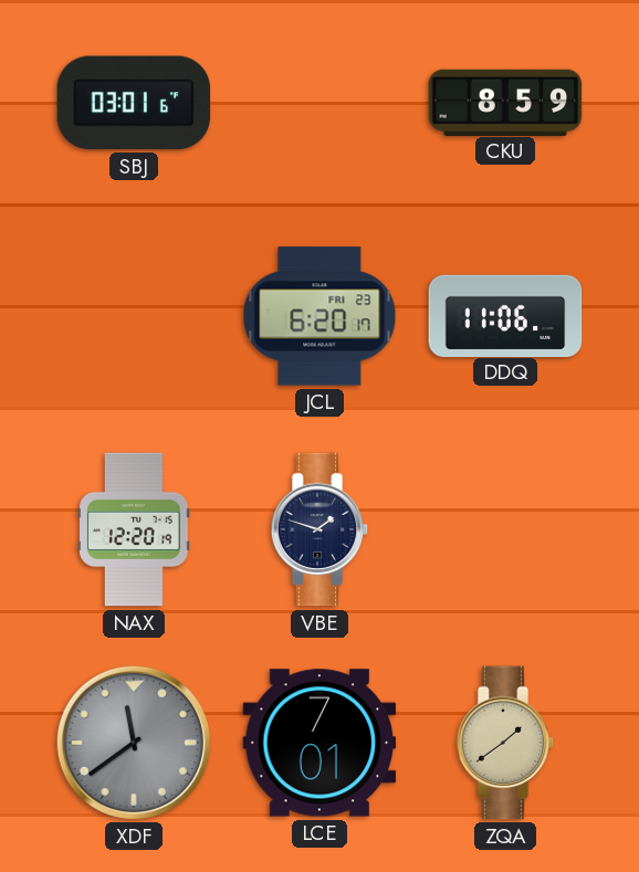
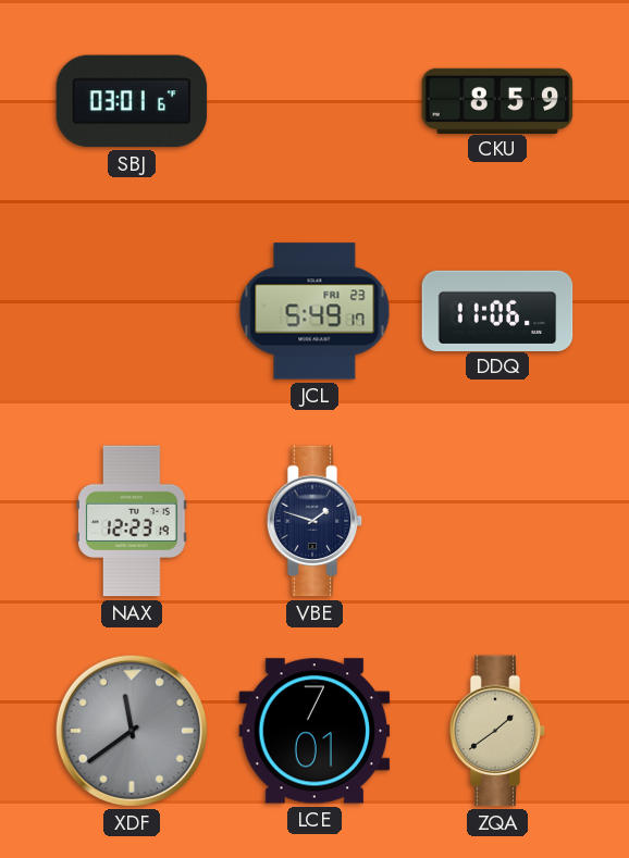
JCL: 6:20 -> 5:49 (314, 311)
NAX: 12:20 -> 12:23 (132, 521)
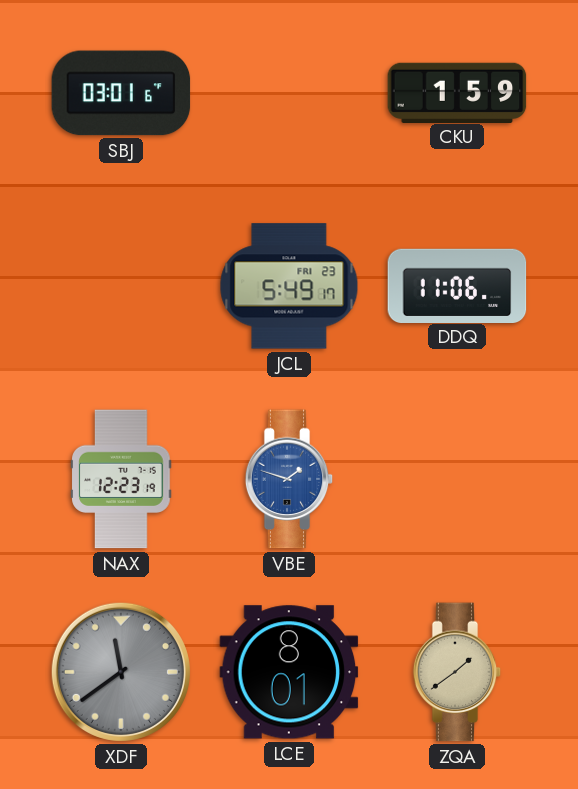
CKU: 8:59 -> 1:59 (457, 92)
VBE dial: navy -> blue (289, 479)
LCE: 7:01 -> 8:01 (289, 672)
